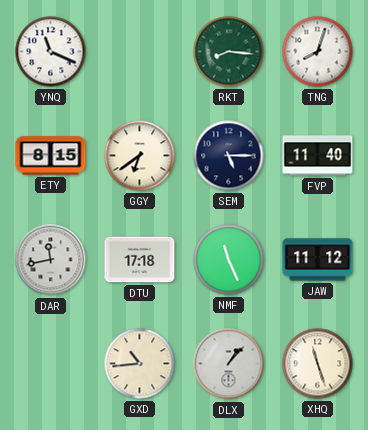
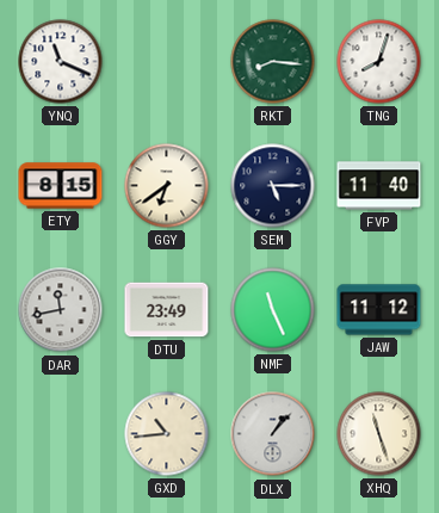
DTU: 17:18 -> 23:49 (167, 310)
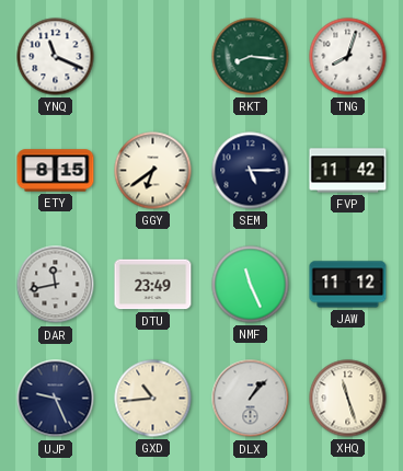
FVP: 11:40 -> 11:42 (348, 171)
UJP: none -> 9:26 (56, 399)
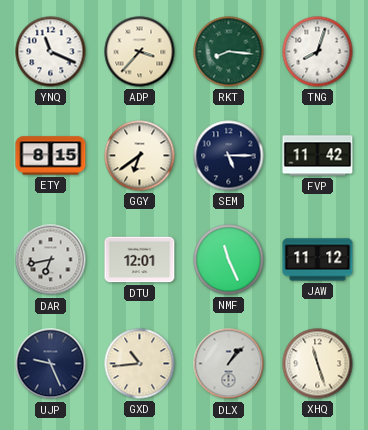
ADP: none -> 3:37 (140, 52)
DAR: 11:43 -> 6:43 (51, 260)
DTU: 23:49 -> 12:01 (140, 260)
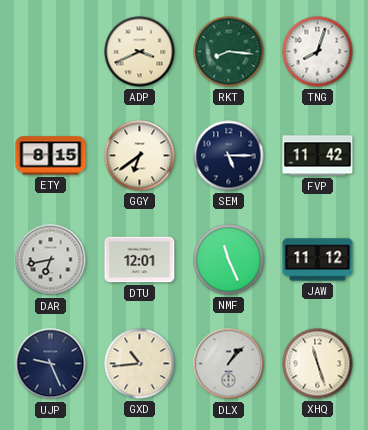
YNQ: 11:19 -> none (51, 52)
ADP: 3:37 -> 3:41 (140, 52)
